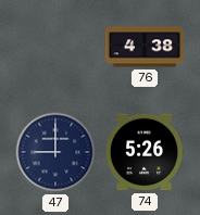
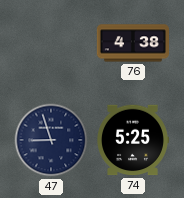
47: 9:00 -> 8:57 (51, 140)
74: 5:26 -> 5:25 (133, 140)
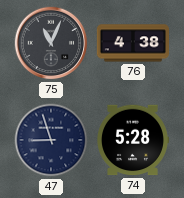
75: none -> 11:04 (51, 43)
74: 5:25 -> 5:28 (133, 140)
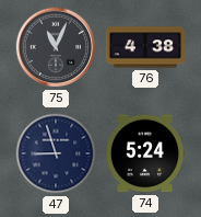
74: 5:28 -> 5:24 (145, 153)
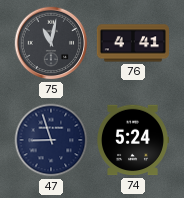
75: 11:04 -> 11:02 (51, 43)
76: 4:38 -> 4:41 (133, 43)
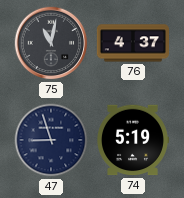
76: 4:41 -> 4:37 (133, 43)
74: 5:24 -> 5:19 (133, 140)
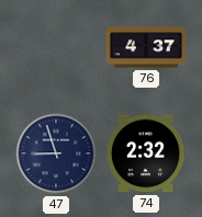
75: 11:02 -> none (51, 43)
74: 5:19 -> 2:32 (146, 153)
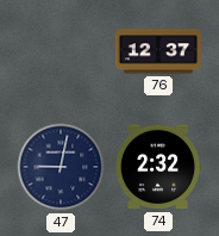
76: 4:37 -> 12:37 (158, 51)
47: 8:57 -> 9:02 (61, 167)
